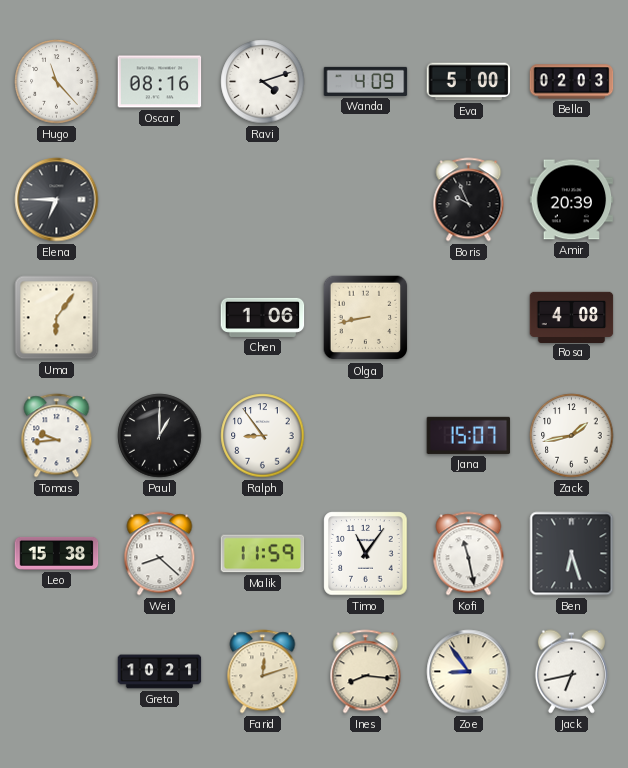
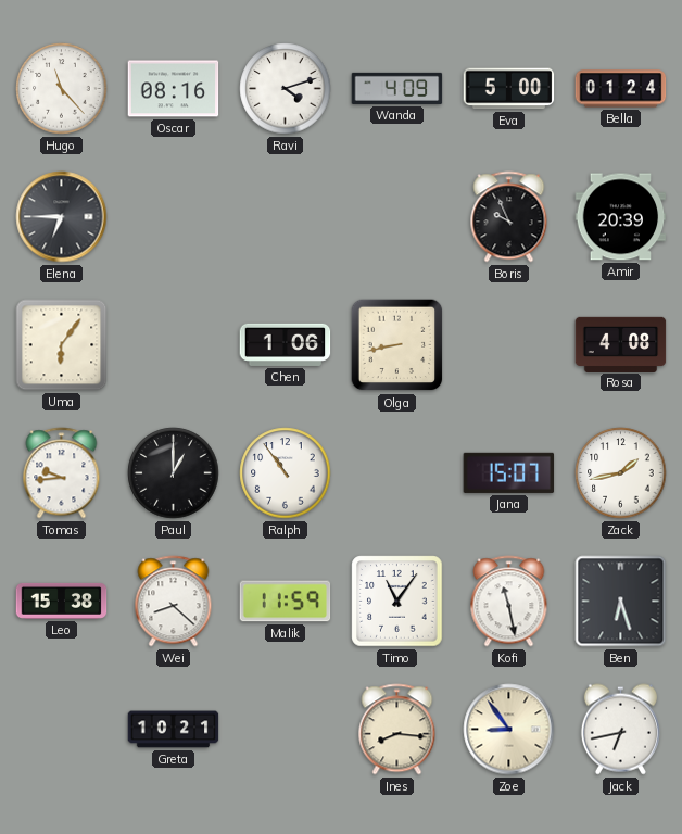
Bella: 02:03 -> 01:24 (621, 89)
Ralph: 8:54 -> 10:54 (286, 473)
Farid: 12:12 -> none (263, 672)
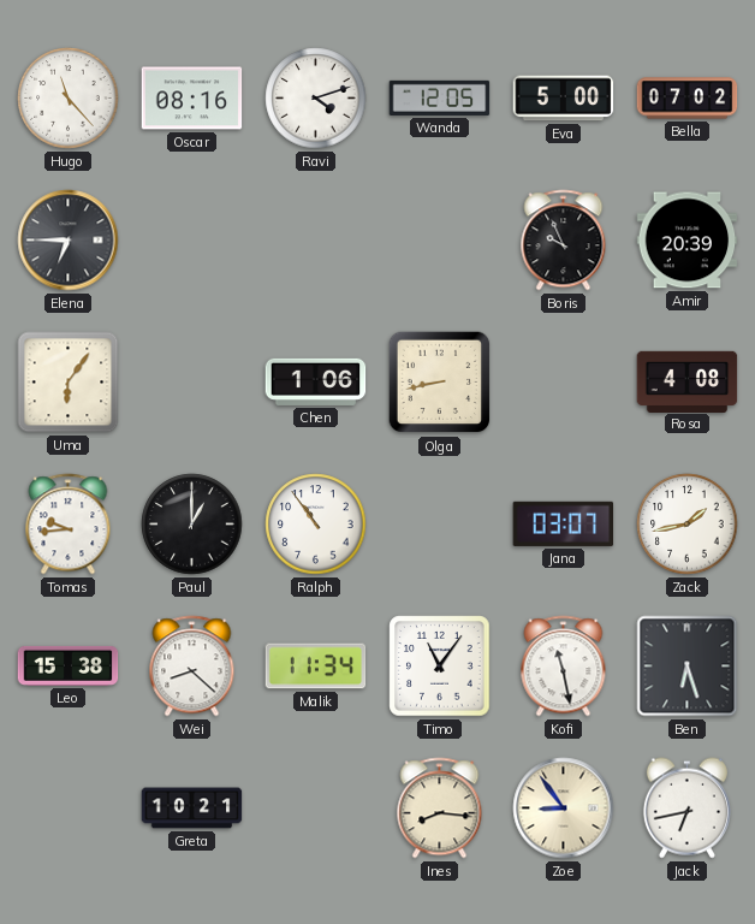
Wanda: 4:09 -> 12:05 (440, 97)
Bella: 01:24 -> 07:02 (688, 99)
Jana: 15:07 -> 03:07 (564, 523)
Malik: 11:59 -> 11:34 (316, 667)
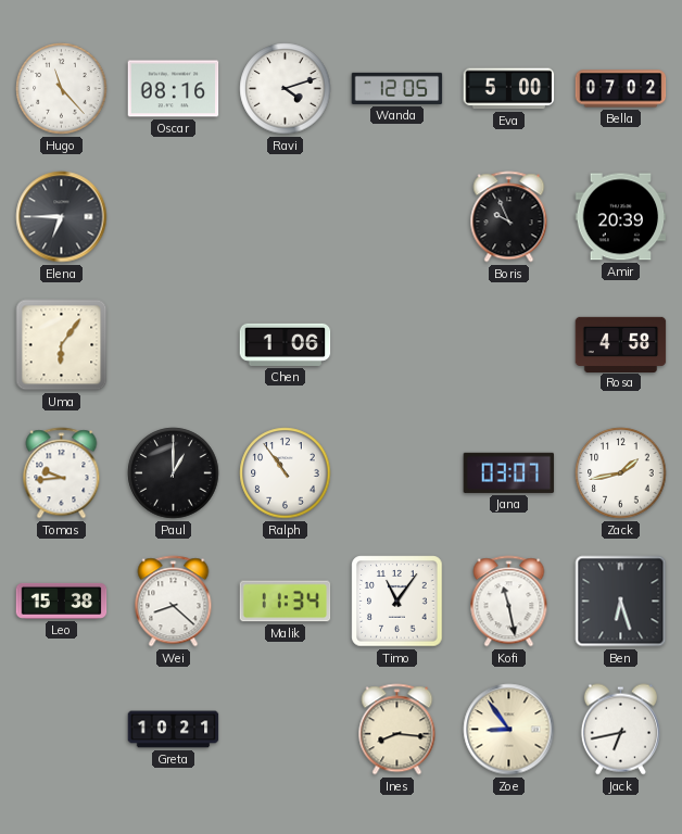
Olga: 8:43 -> none (440, 383)
Rosa: 4:08 -> 4:58 (621, 344)
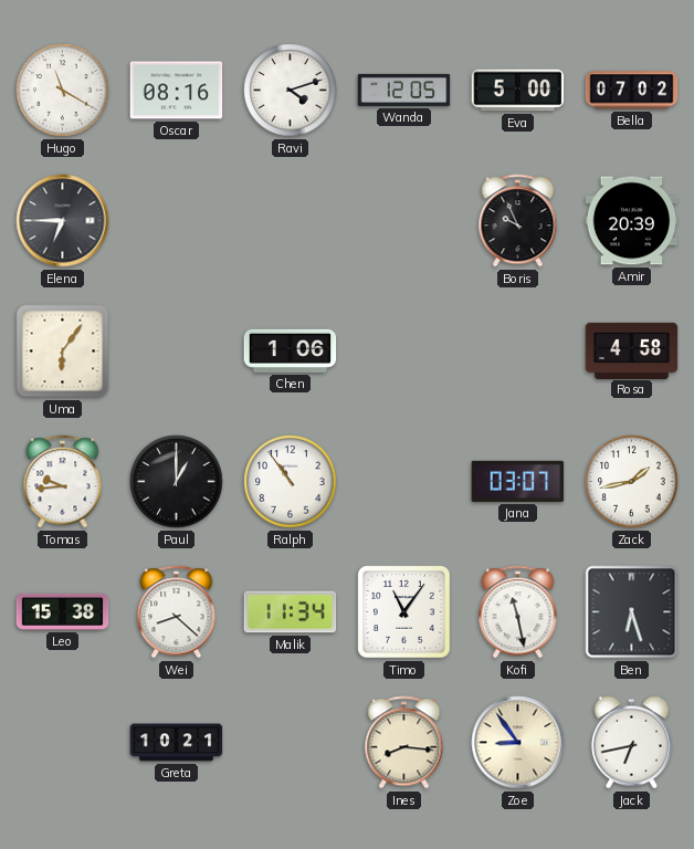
Hugo: 11:23 -> 11:20 (63, 91)
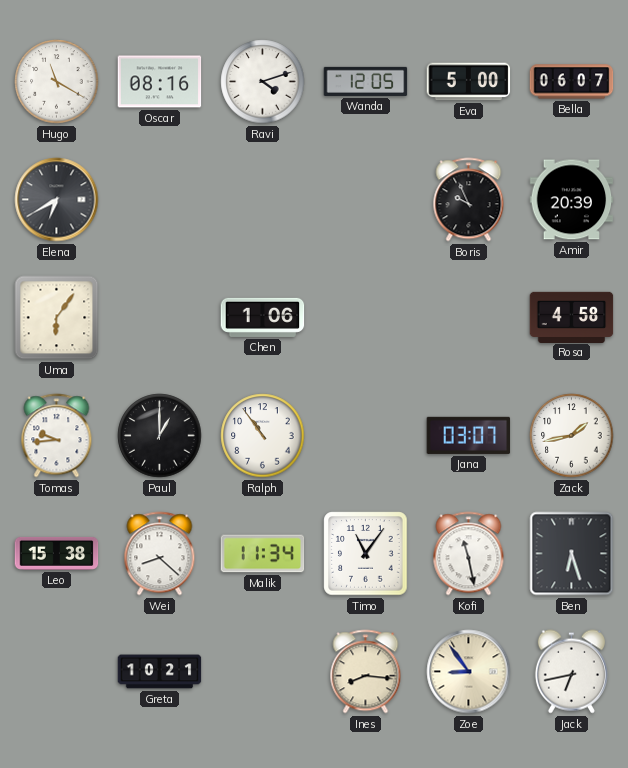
Bella: 07:02 -> 06:07 (572, 82)
Elena: 6:45 -> 6:40 (57, 200)
